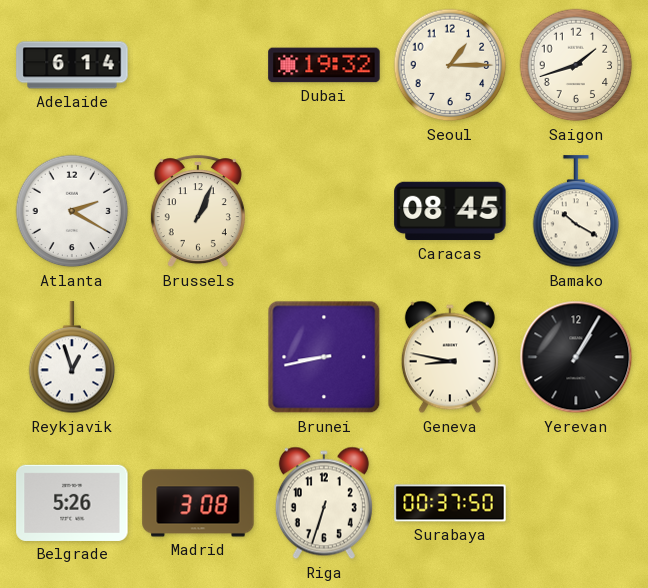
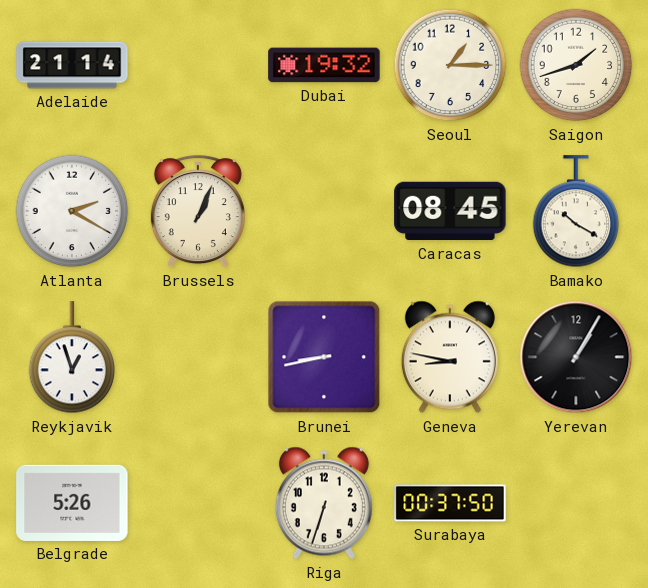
Adelaide: 6:14 -> 21:14 (72, 65)
Madrid: 3:08 -> none (198, 503)
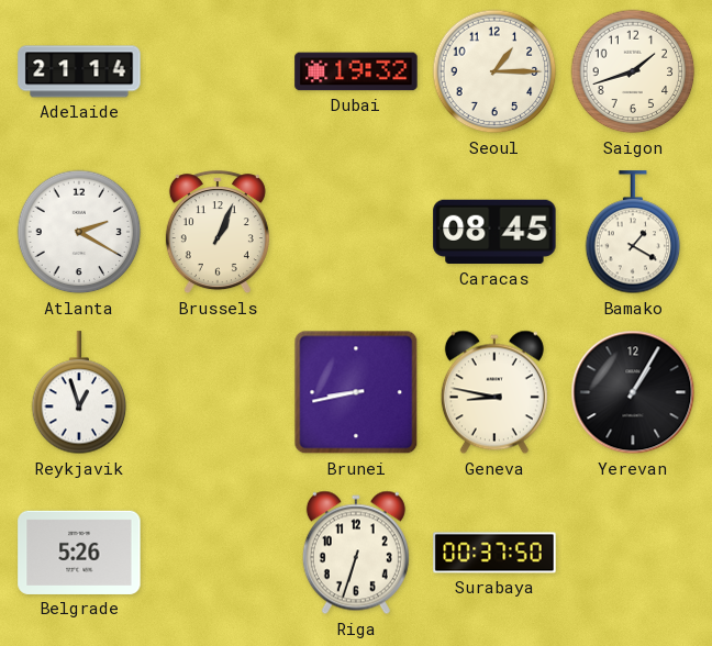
Bamako: 10:20 -> 1:20 (633, 233)
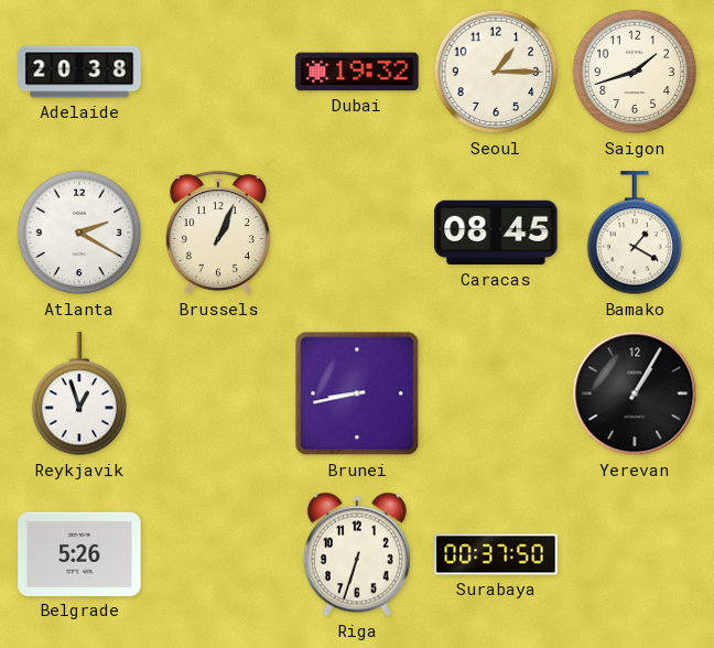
Adelaide: 21:14 -> 20:38 (79, 72)
Geneva: 8:47 -> none (494, 392)
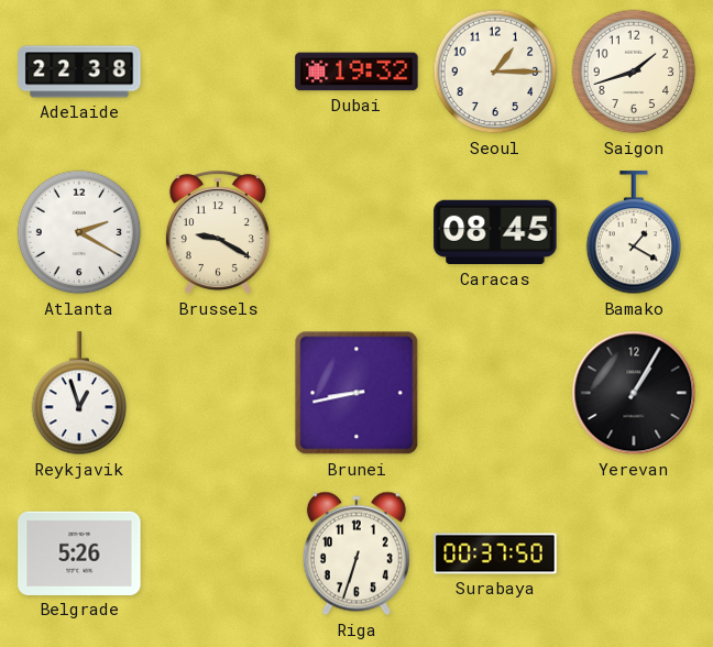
Adelaide: 20:38 -> 22:38 (79, 72)
Brussels: 1:04 -> 9:20 (218, 233)
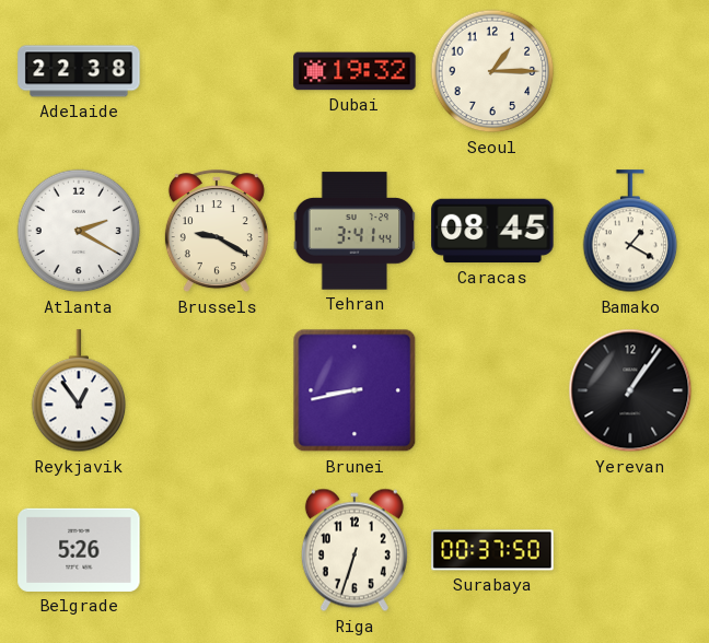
Saigon: 1:42 -> none (634, 72)
Tehran: none -> 3:41 (354, 231)
Reykjavik: 12:57 -> 12:54 (79, 391)
Yerevan: 1:05 -> 1:06 (630, 390)
